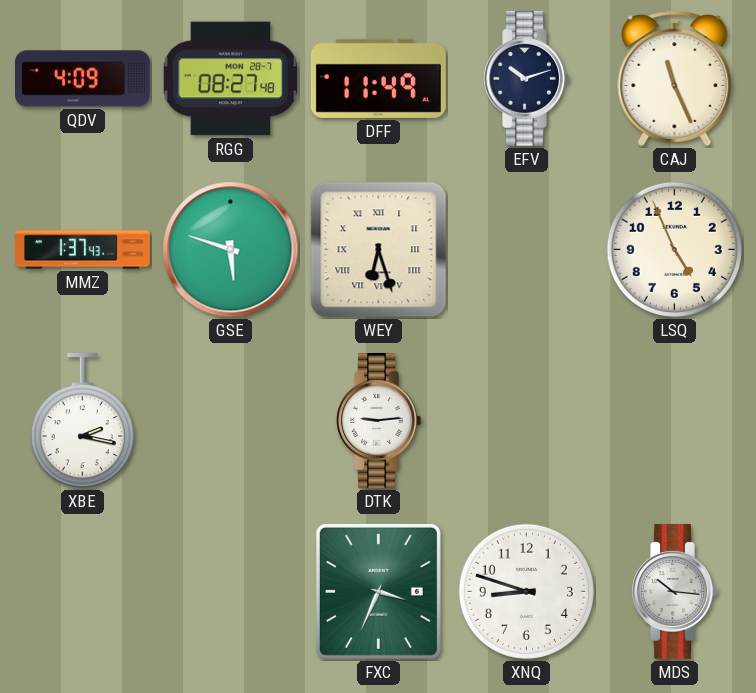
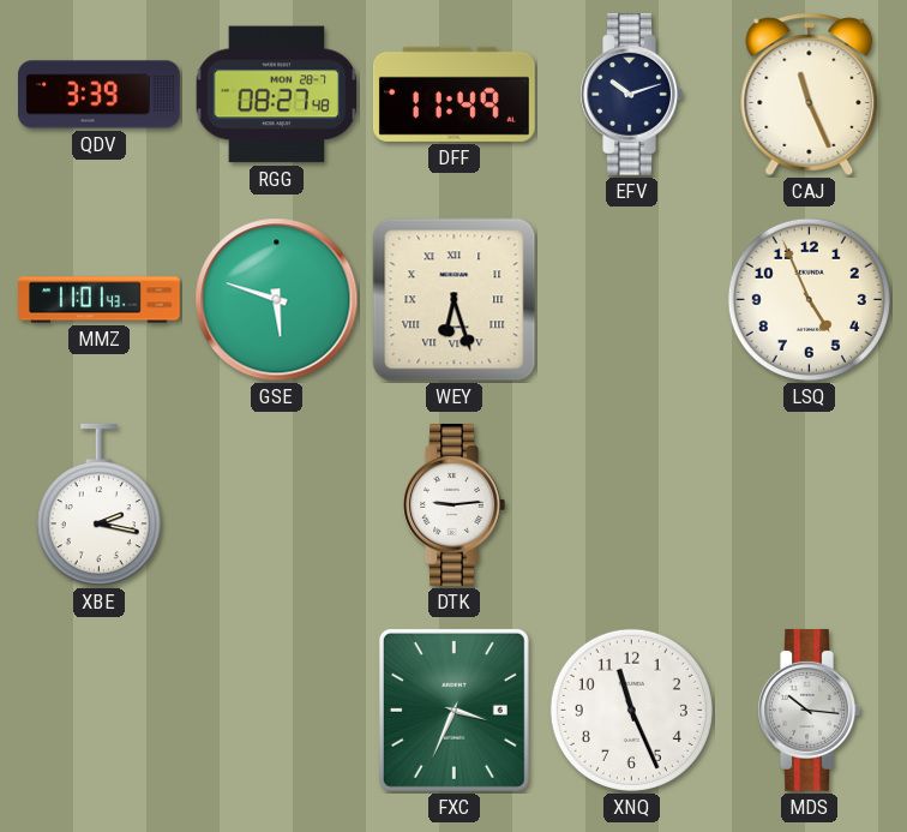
QDV: 4:09 -> 3:39 (100, 95)
MMZ: 1:37 -> 11:01 (100, 300)
XNQ: 8:48 -> 11:26 (631, 710)
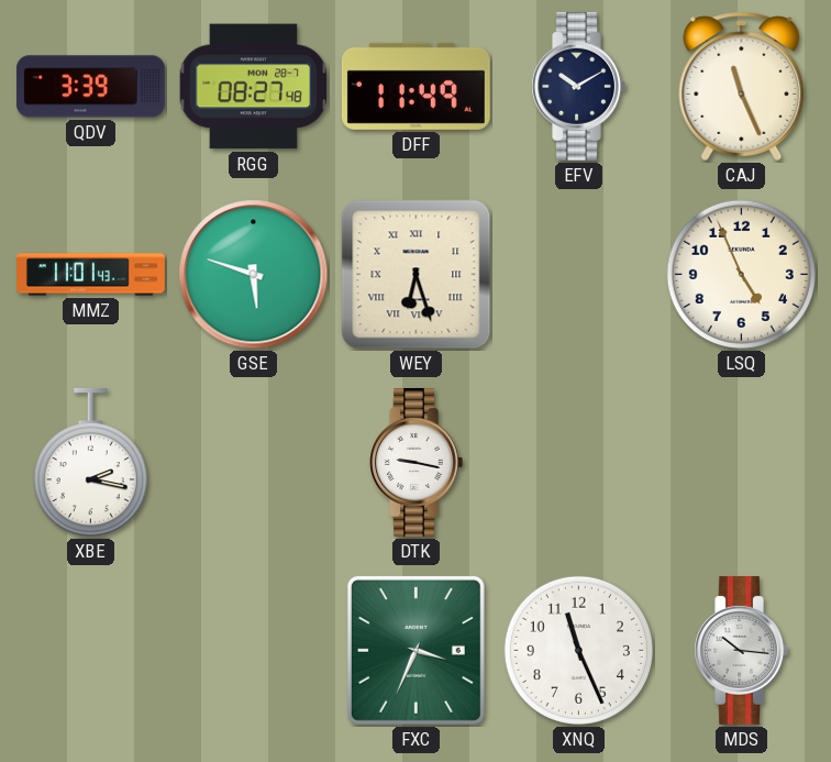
EFV: 10:12 -> 10:10 (578, 86)
DTK: 9:14 -> 9:17 (416, 462)
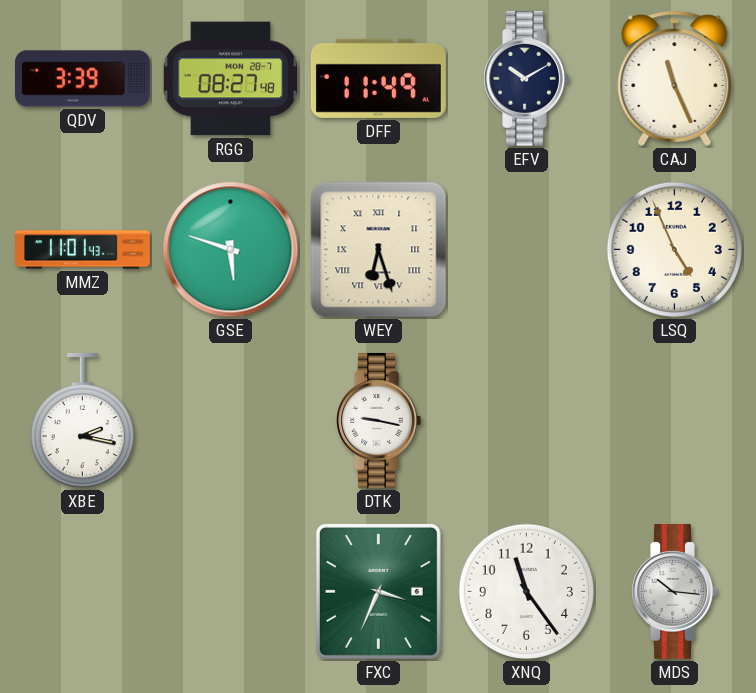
XNQ: 11:26 -> 11:24 (526, 591)
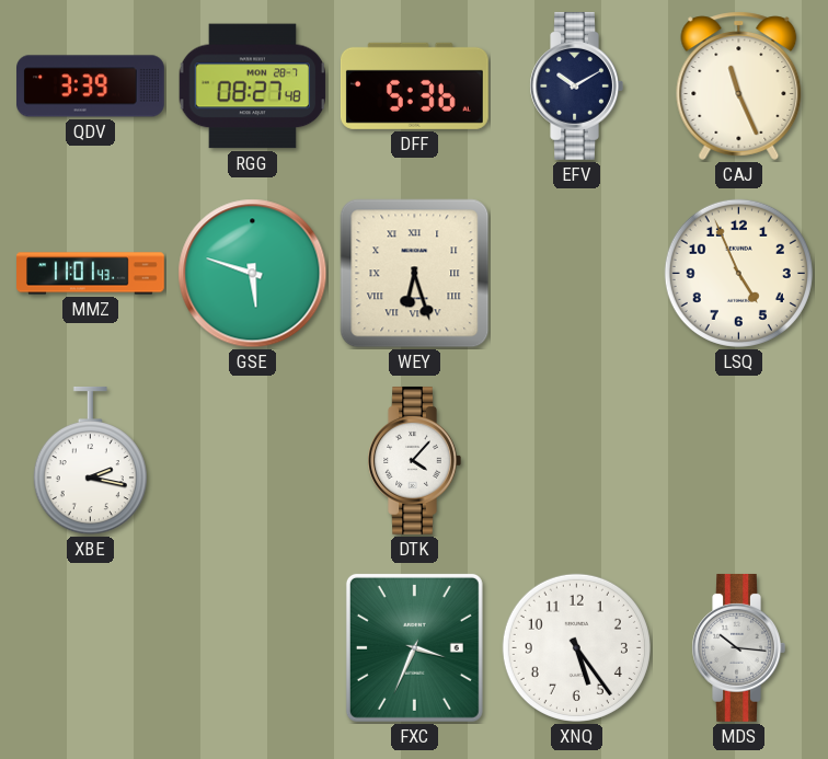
DFF: 11:49 -> 5:36 (414, 85)
DTK: 9:17 -> 4:07 (414, 460)
XNQ: 11:24 -> 5:24 (576, 647)
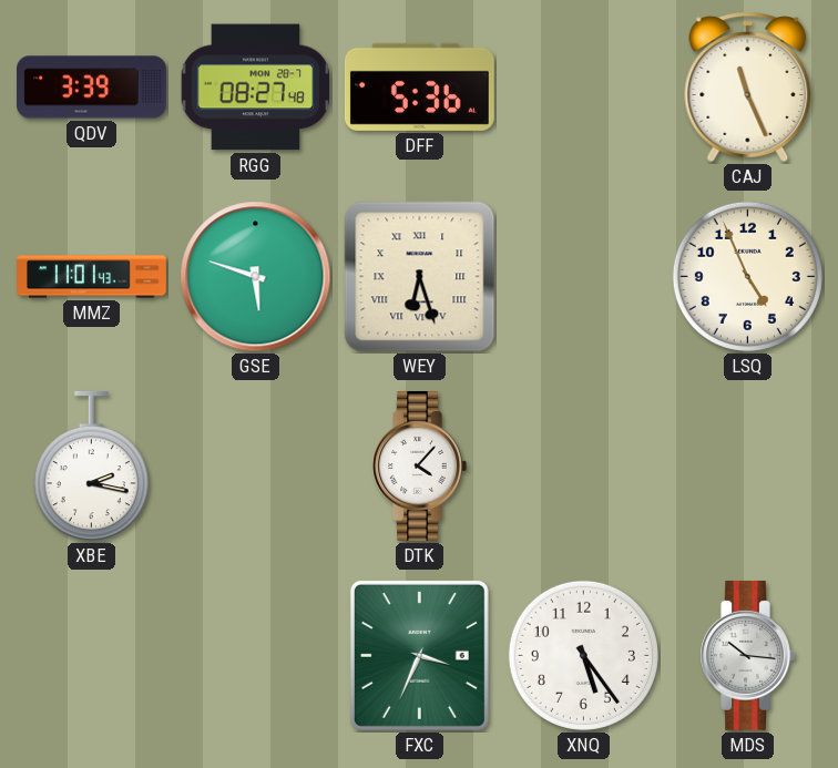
EFV: 10:10 -> none (576, 85)
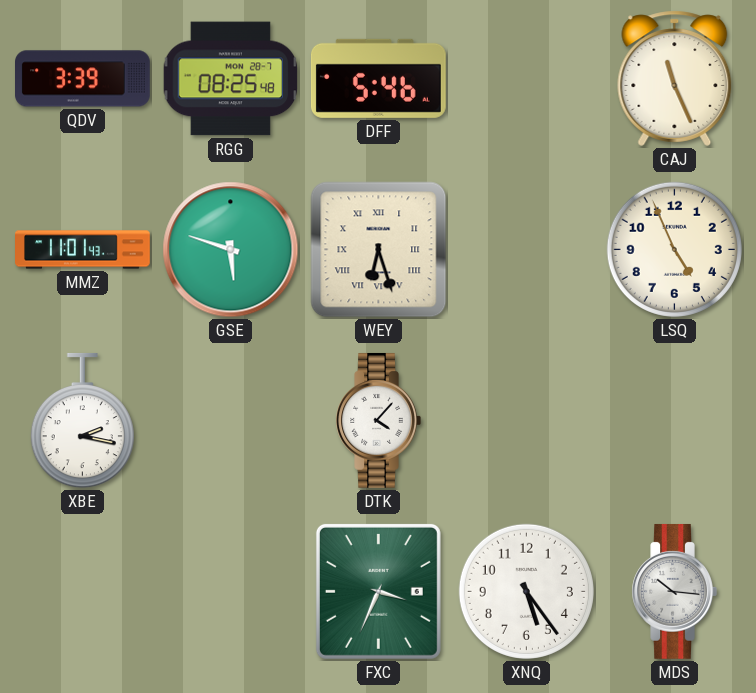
RGG: 08:27 -> 08:25 (231, 79)
DFF: 5:36 -> 5:46 (378, 78)
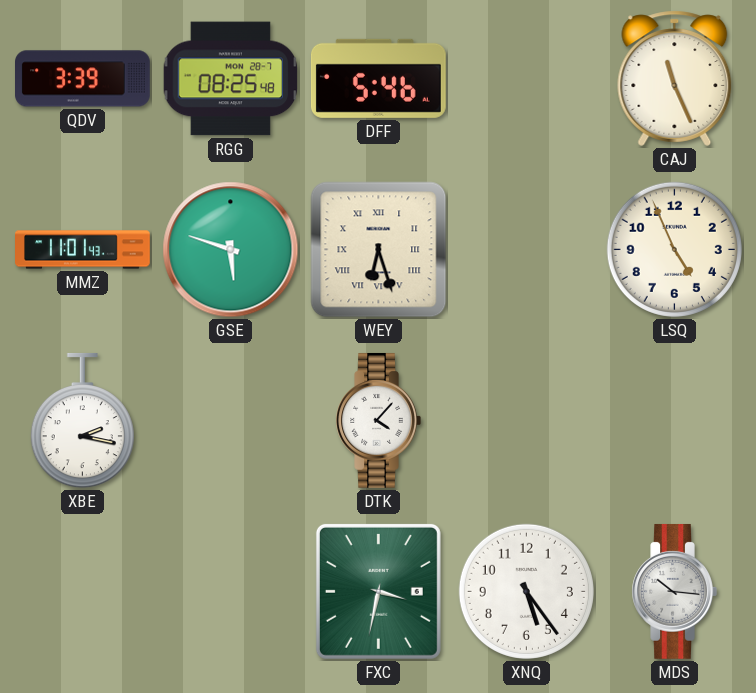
FXC: 3:34 -> 3:32 (378, 591)
